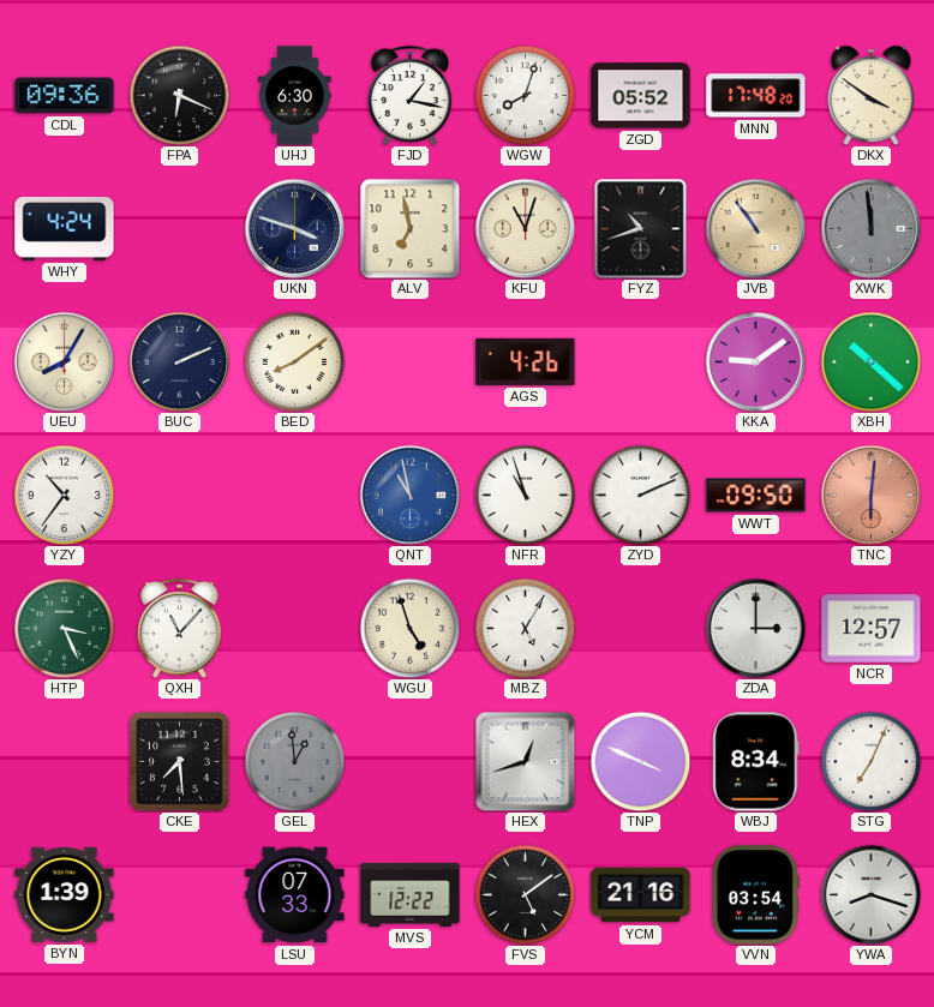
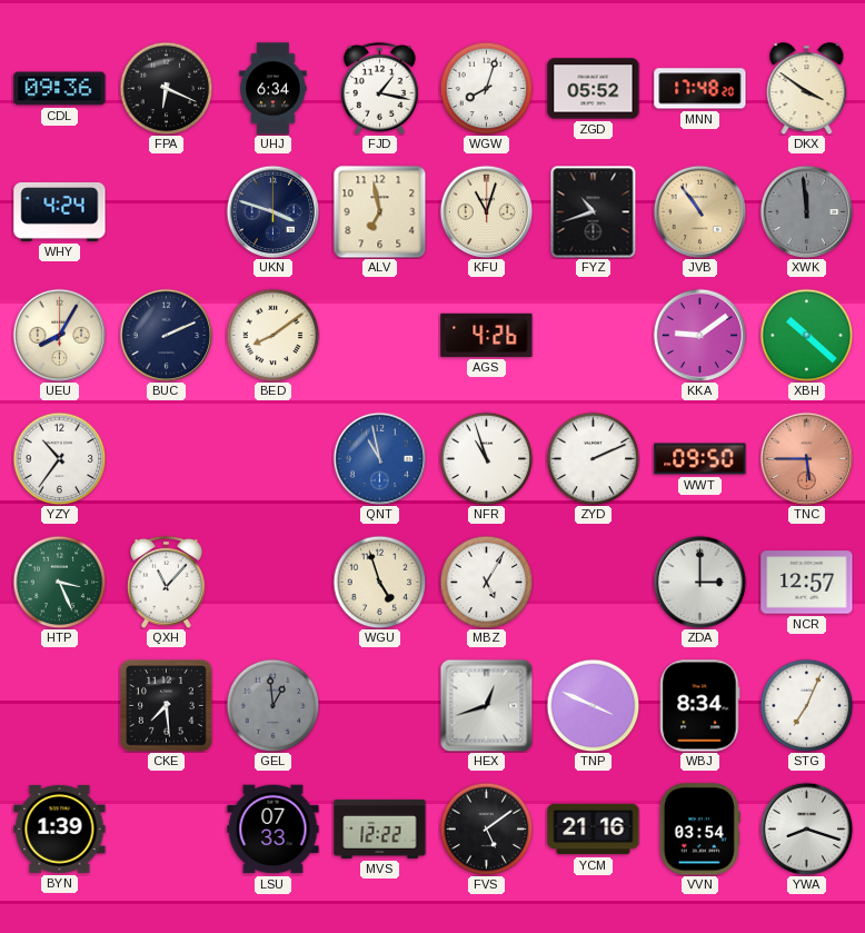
UHJ: 6:30 -> 6:34 (274, 89)
TNC: 6:01 -> 5:45 (806, 458)
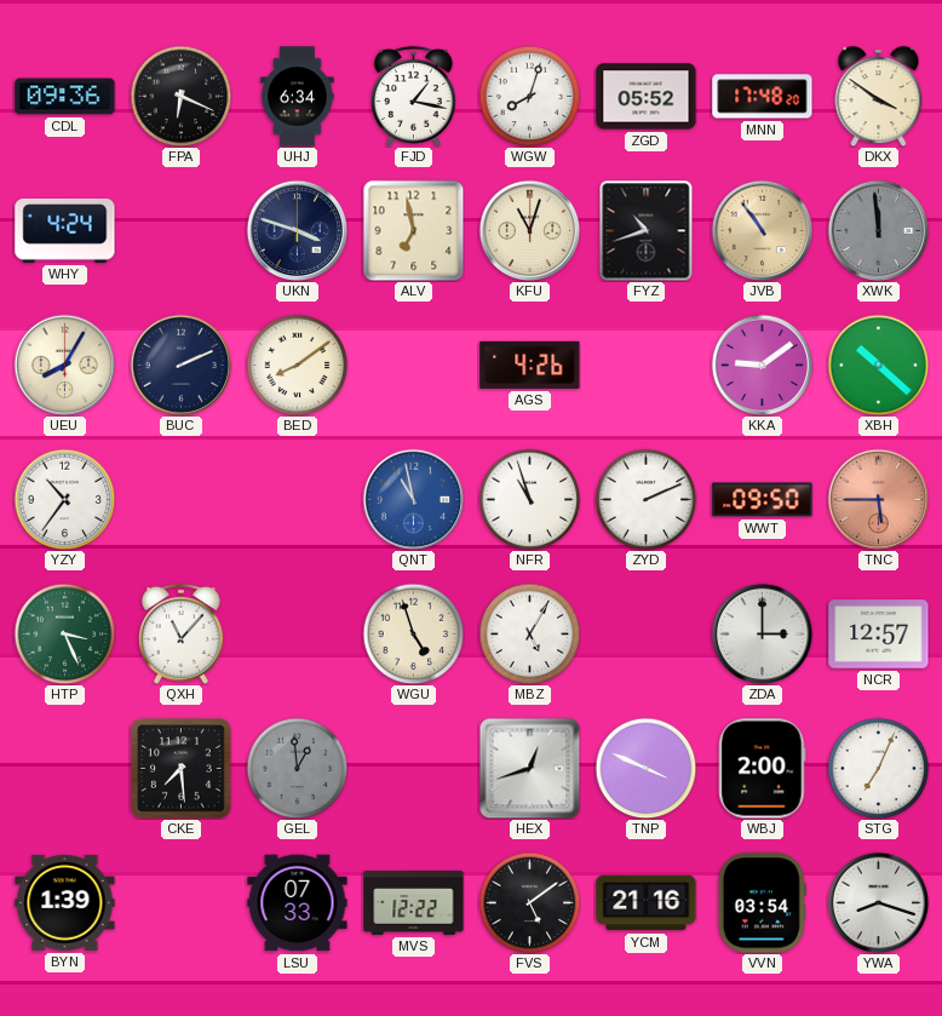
WBJ: 8:34 -> 2:00 (763, 769)
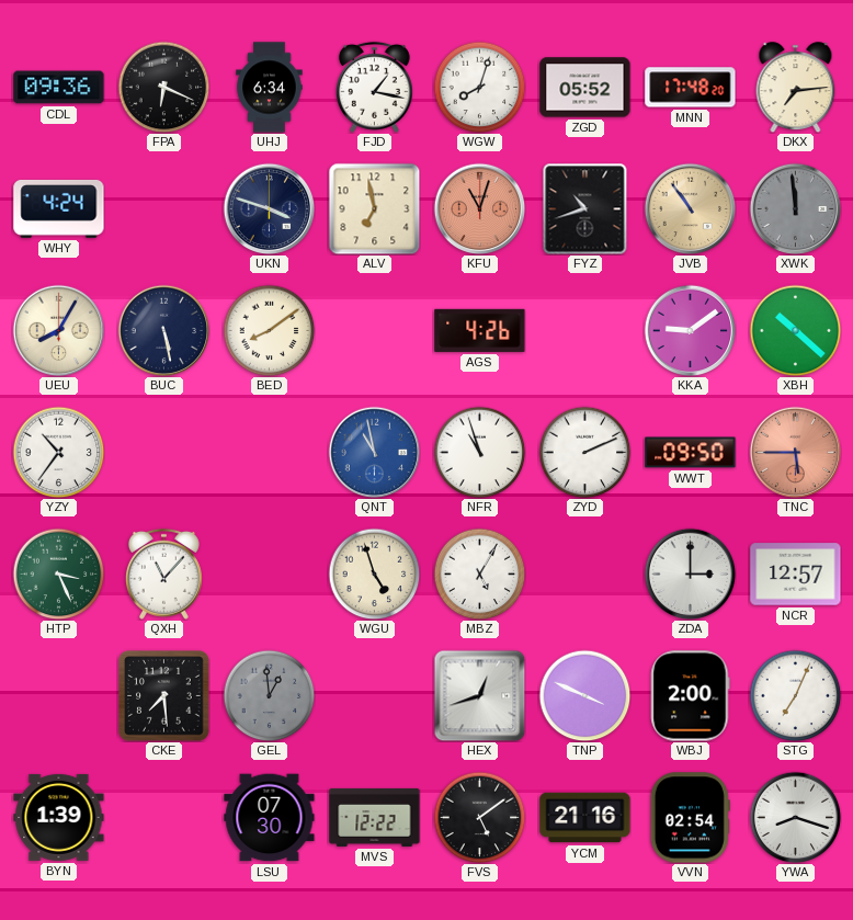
DKX: 3:51 -> 7:14 (796, 88)
KFU dial: cream -> salmon (479, 208)
BUC: 2:11 -> 5:28 (163, 330)
LSU: 07:33 -> 07:30 (270, 818)
VVN: 03:54 -> 02:54 (690, 818)
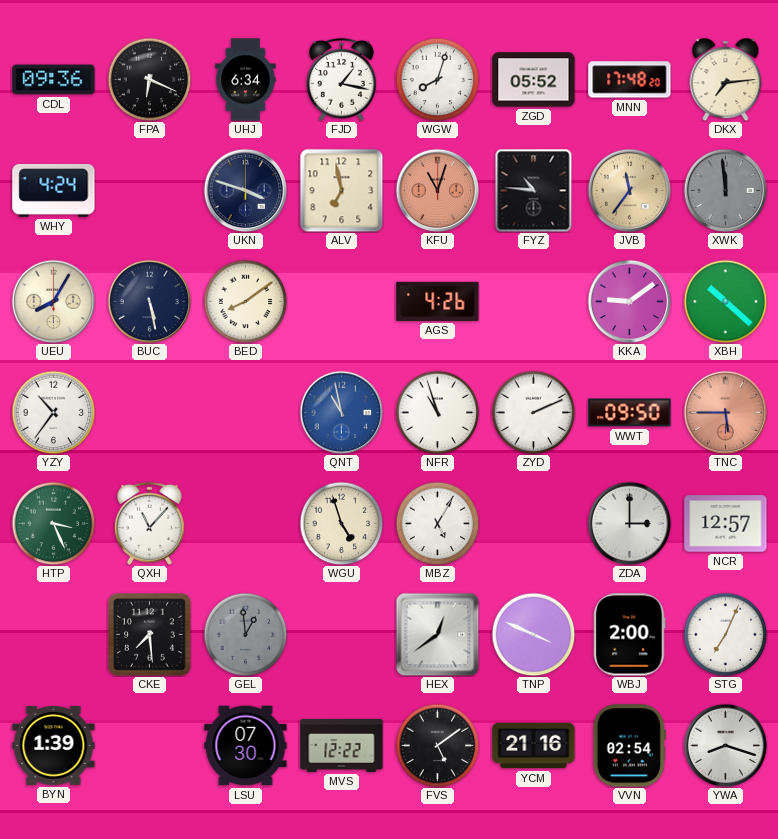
FYZ: 10:42 -> 10:46 (534, 190)
JVB: 10:54 -> 11:36 (629, 190)
HEX: 12:42 -> 12:39 (437, 634)
